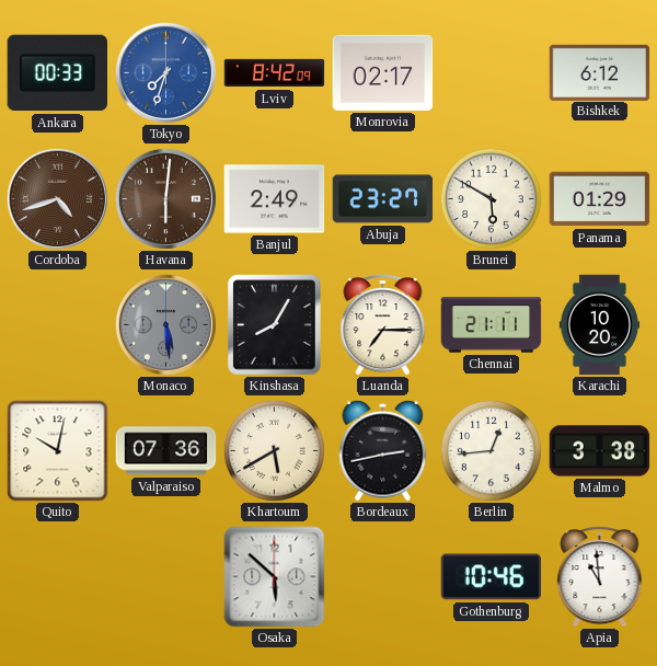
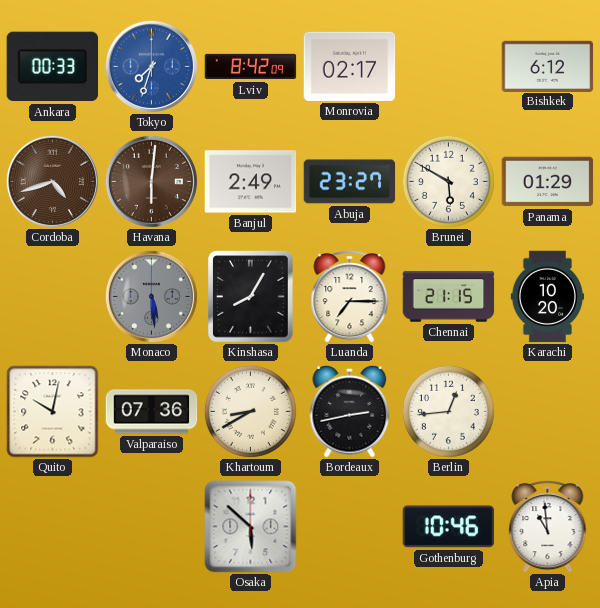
Chennai: 21:11 -> 21:15 (449, 297)
Khartoum: 5:40 -> 8:40 (250, 411)
Malmo: 3:38 -> none (600, 451)
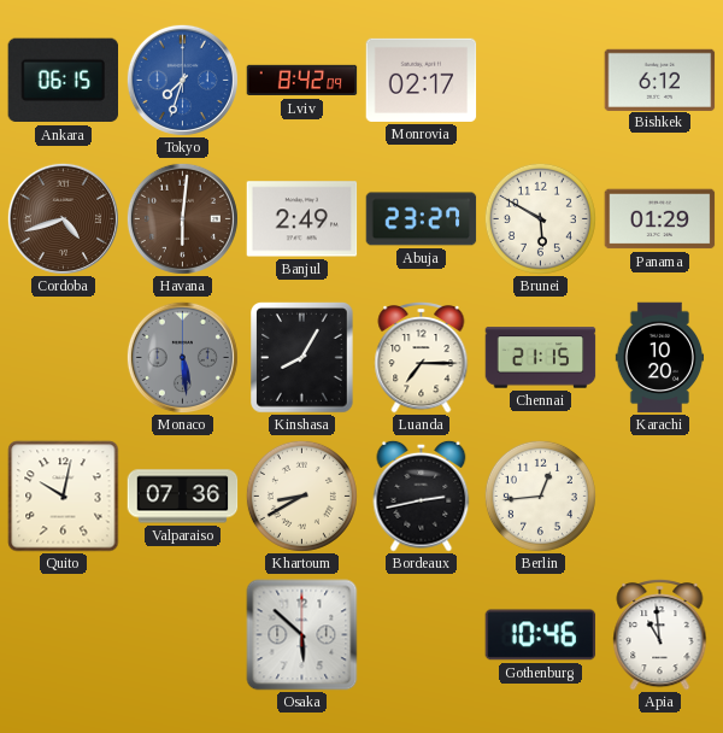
Ankara: 00:33 -> 06:15 (63, 81)
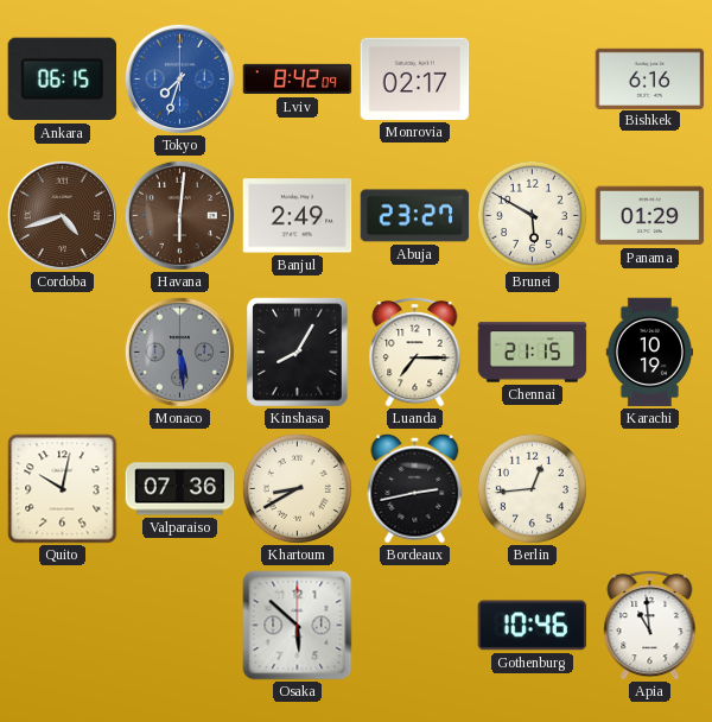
Bishkek: 6:12 -> 6:16 (650, 78)
Karachi: 10:20 -> 10:19 (650, 353)
